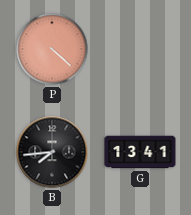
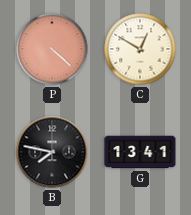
C: none -> 12:50 (140, 49)
B: 7:44 -> 7:47 (52, 152)
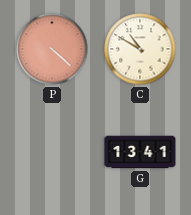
C: 12:50 -> 10:50 (140, 49)
B: 7:47 -> none (52, 152)
